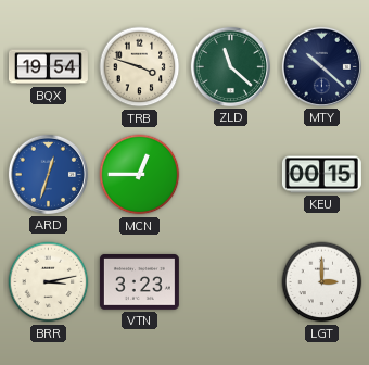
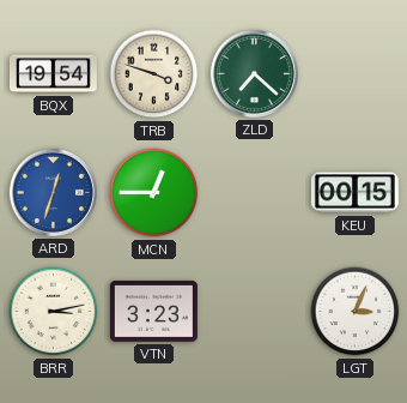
ZLD: 11:22 -> 7:22 (254, 73)
MTY: 10:22 -> none (321, 66)
LGT: 3:00 -> 3:04 (356, 312)
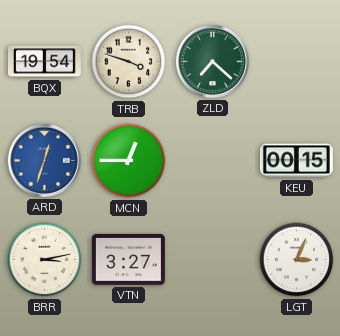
VTN: 3:23 -> 3:27 (128, 259)
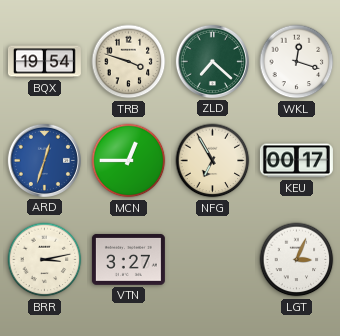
WKL: none -> 12:18 (297, 62)
NFG: none -> 6:55 (213, 161)
KEU: 00:15 -> 00:17 (296, 161)
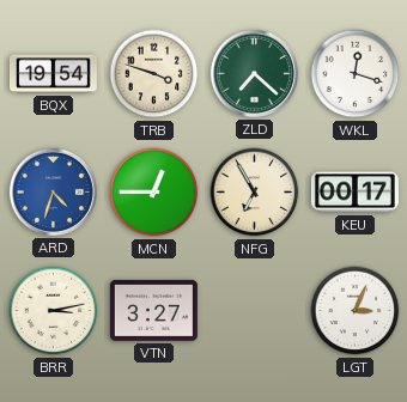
ARD: 12:33 -> 4:33 (53, 191)
